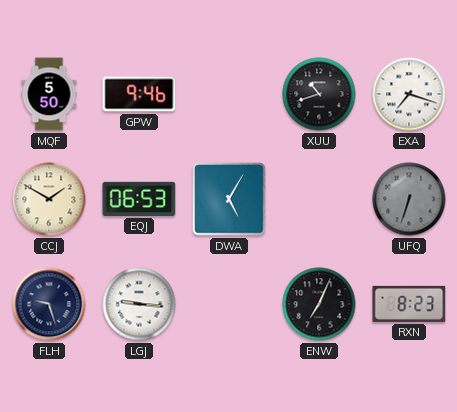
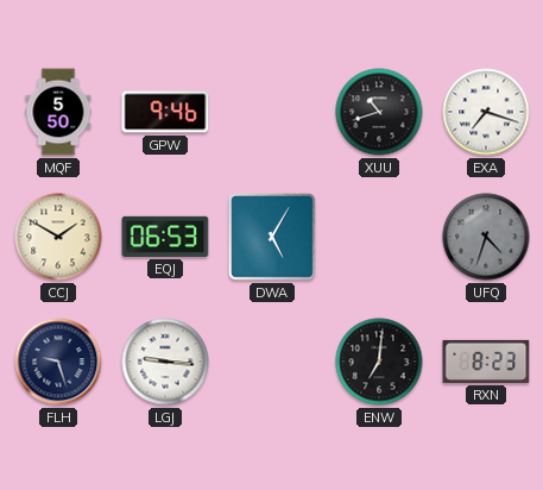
UFQ: 6:33 -> 4:33 (486, 237)
ENW: 7:04 -> 7:01 (379, 362)
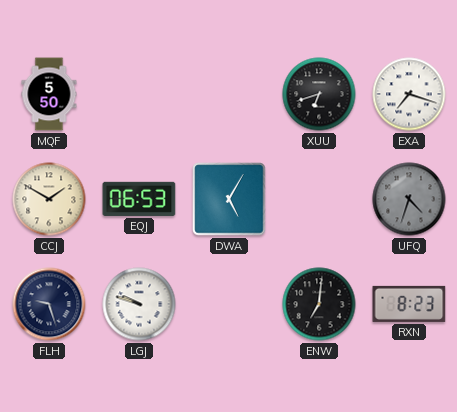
GPW: 9:46 -> none (165, 112)
XUU: 10:42 -> 6:42 (319, 94)
LGJ: 9:16 -> 9:48 (139, 304)
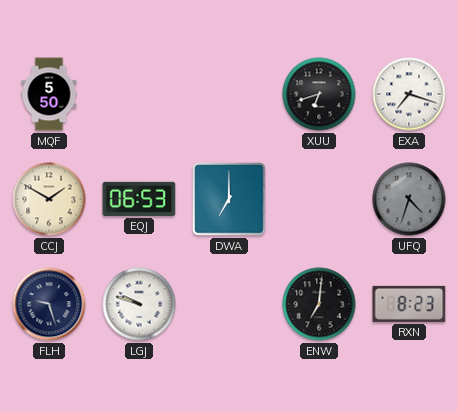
DWA: 5:05 -> 7:00 (229, 199)
